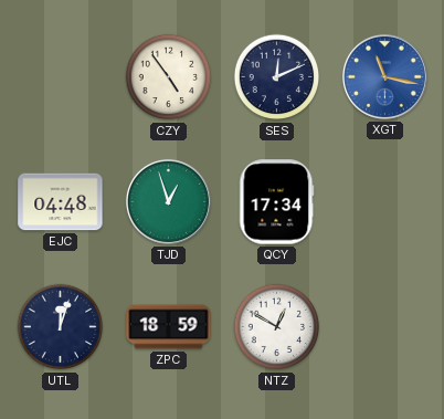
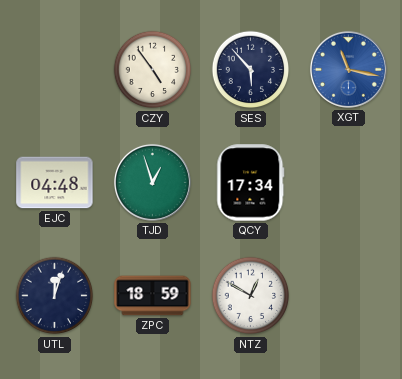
SES: 12:11 -> 5:53 (251, 70)
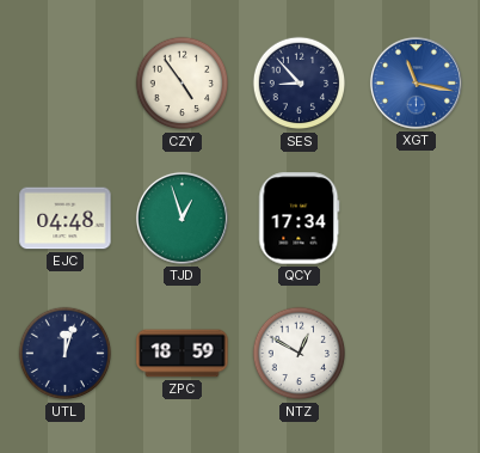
SES: 5:53 -> 8:53 (300, 84)
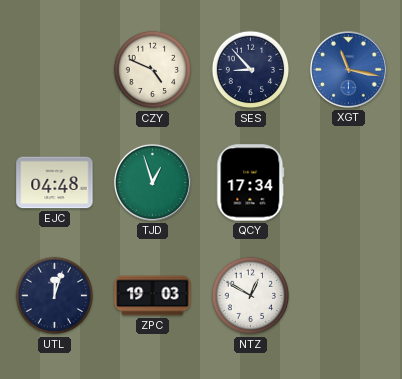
CZY: 4:54 -> 4:49 (153, 70)
ZPC: 18:59 -> 19:03 (153, 296)
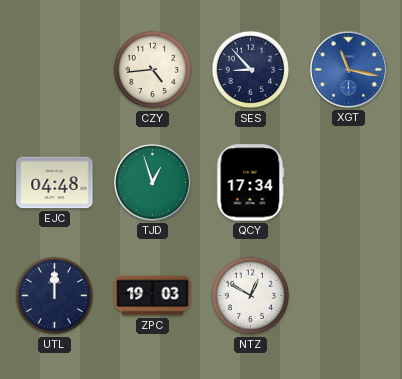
CZY: 4:49 -> 4:44 (153, 70)
UTL: 12:03 -> 12:00 (55, 296)
